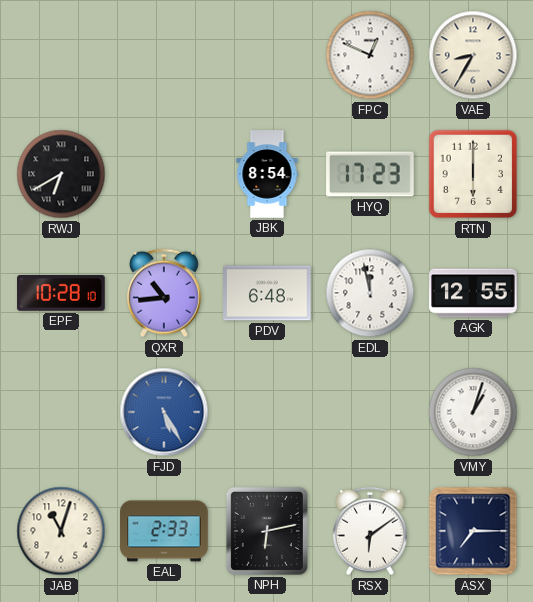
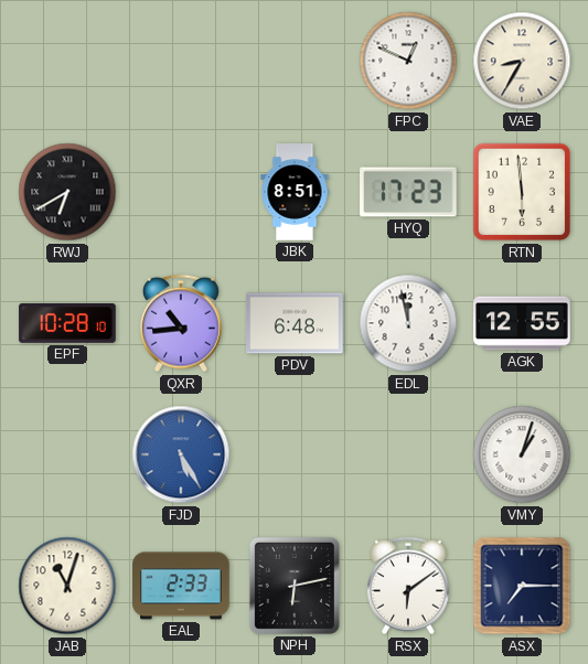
JBK: 8:54 -> 8:51 (295, 192)
RTN: 6:00 -> 5:59 (522, 192)
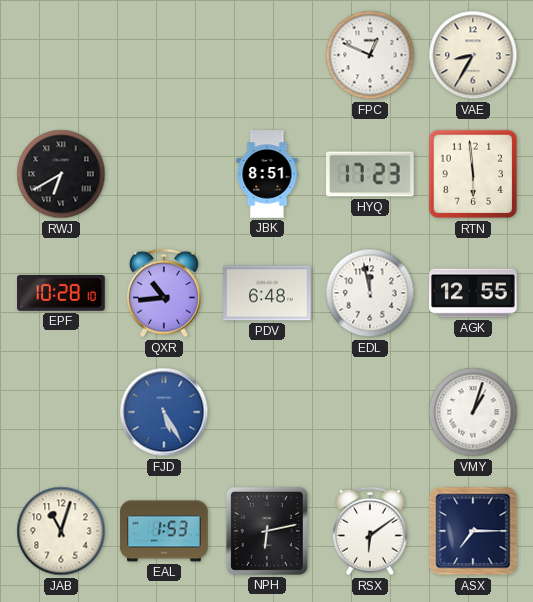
EAL: 2:33 -> 1:53 (164, 531)
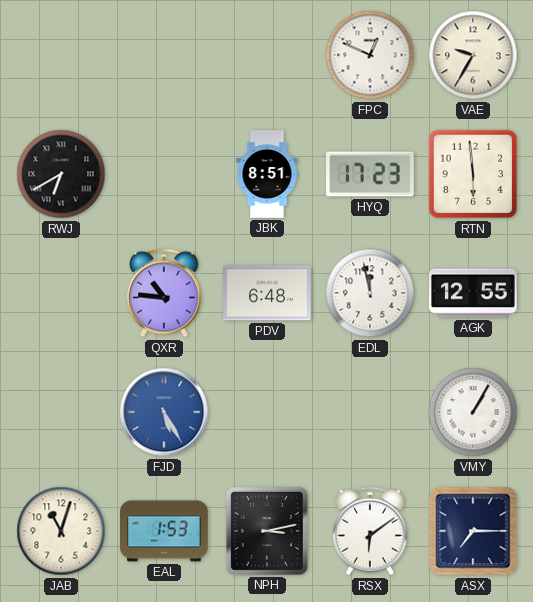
VAE: 8:35 -> 9:35 (473, 55)
EPF: 10:28 -> none (61, 294)
QXR: 10:44 -> 10:46 (164, 293)
VMY: 1:03 -> 1:05 (473, 412)
NPH: 6:13 -> 3:13 (267, 531)
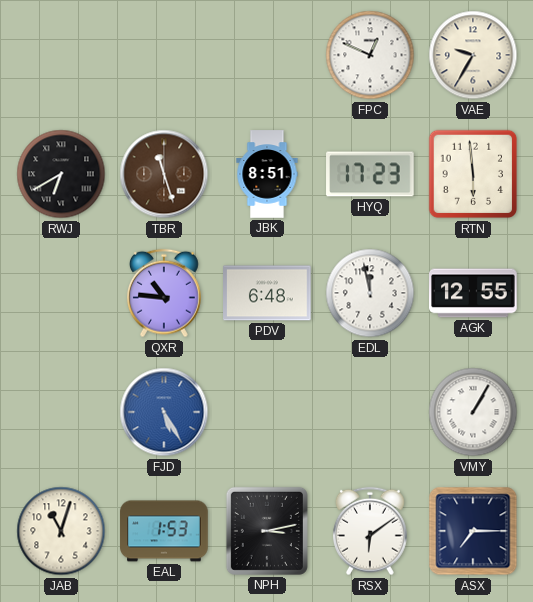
TBR: none -> 11:27 (164, 174)
